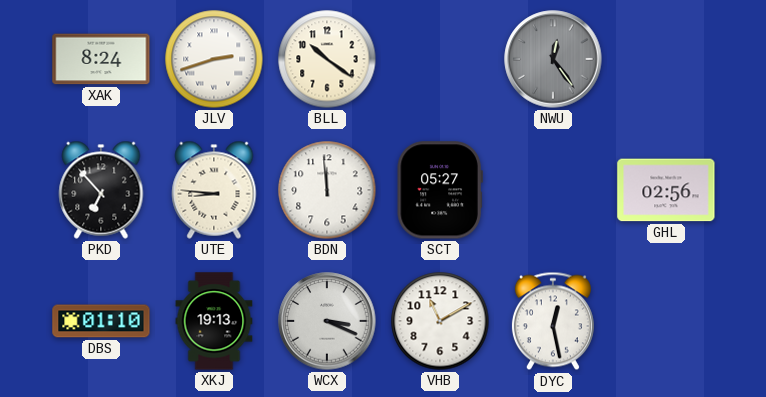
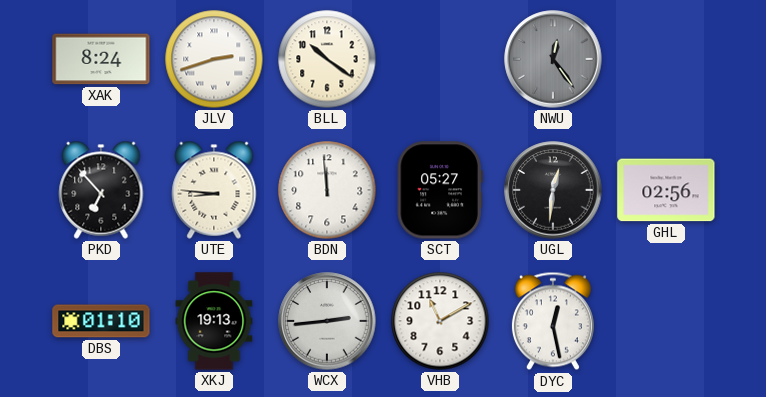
UGL: none -> 12:31 (553, 190)
WCX: 3:19 -> 2:44 (327, 321)
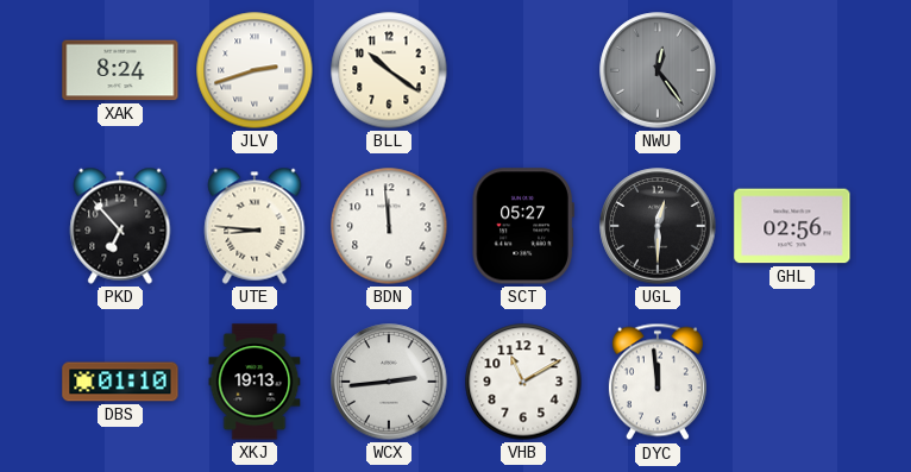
UGL: 12:31 -> 12:30 (658, 226)
DYC: 12:28 -> 11:59 (658, 382)
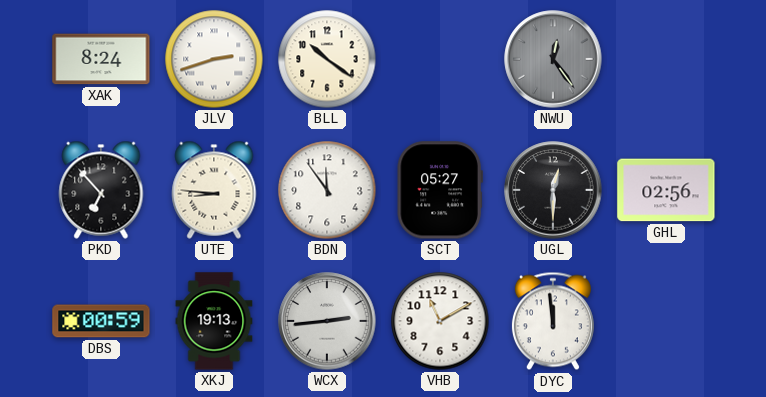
BDN: 11:59 -> 11:54 (327, 190)
DBS: 01:10 -> 00:59 (101, 321)
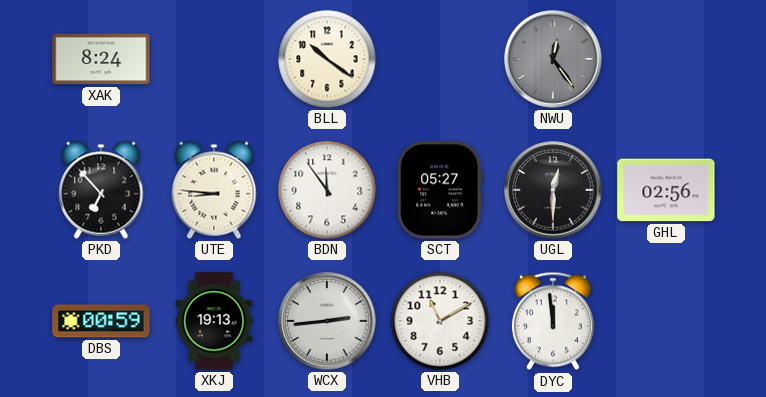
JLV: 2:42 -> none (214, 59)
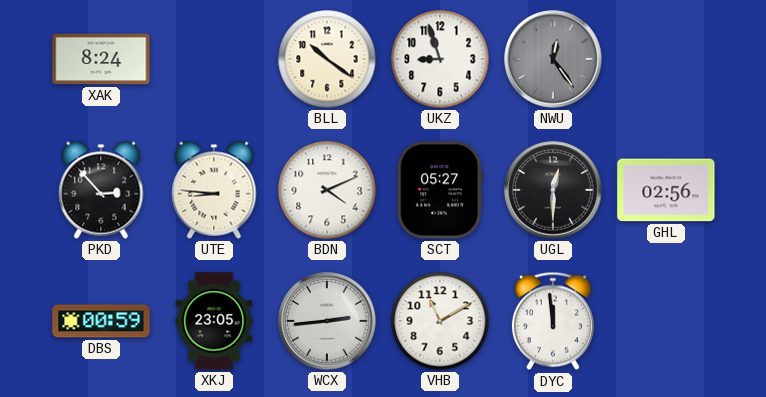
UKZ: none -> 8:57 (440, 59)
PKD: 6:53 -> 2:53 (101, 190)
BDN: 11:54 -> 4:11 (327, 190)
XKJ: 19:13 -> 23:05 (214, 321)
